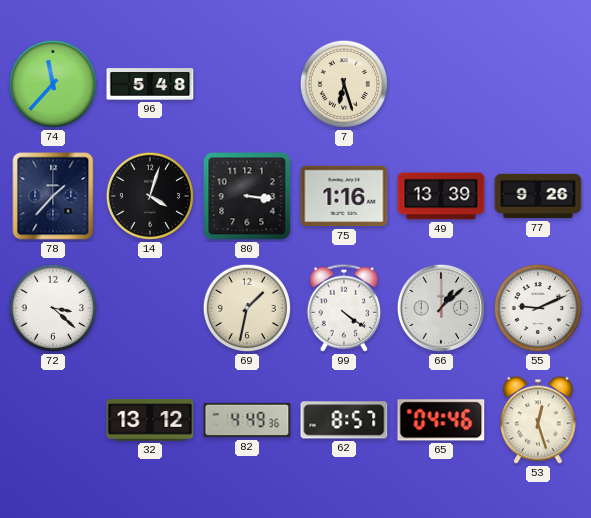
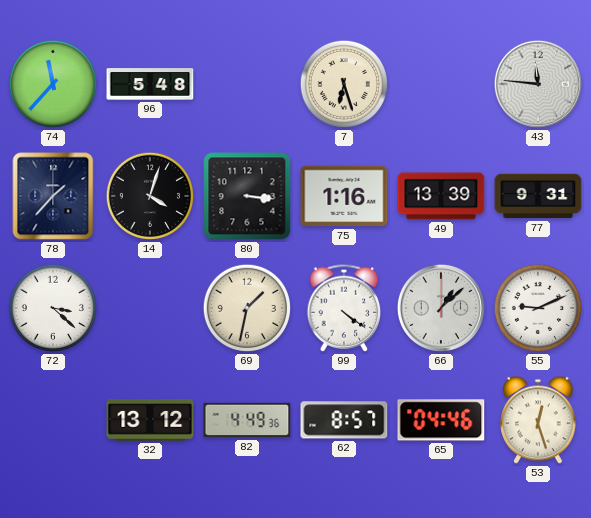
43: none -> 11:46 (538, 84)
77: 9:26 -> 9:31 (538, 196)
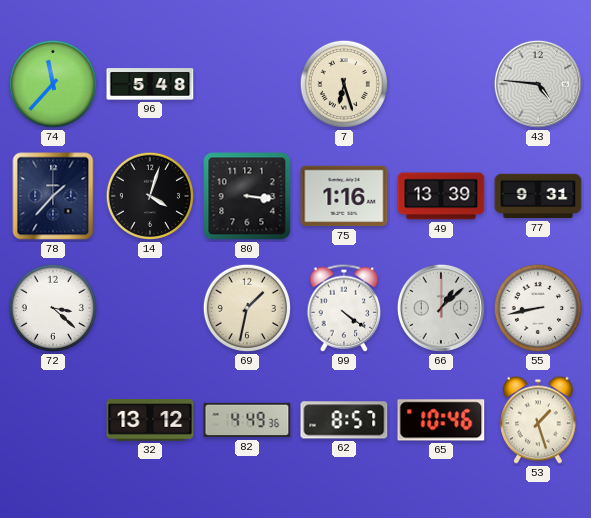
43: 11:46 -> 4:46 (538, 84)
55: 9:11 -> 8:43 (538, 308)
65: 04:46 -> 10:46 (441, 420)
53: 12:27 -> 1:27 (538, 420)
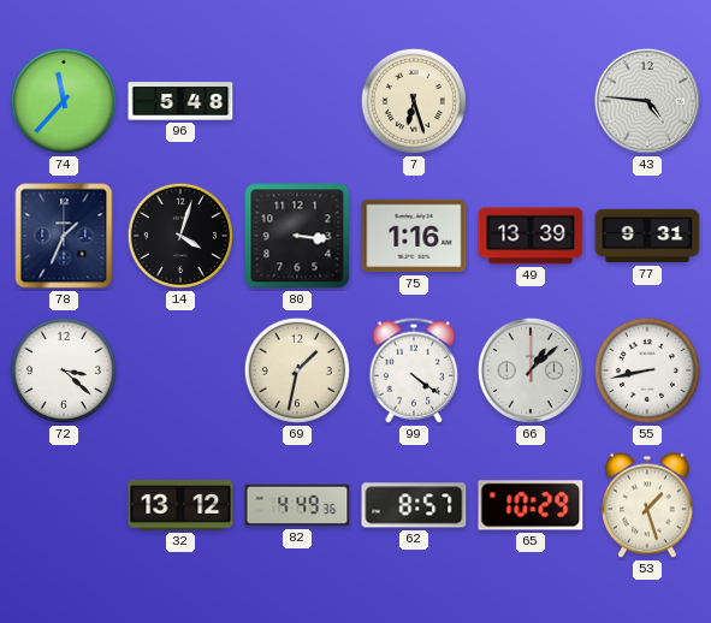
78: 1:37 -> 1:34 (64, 236)
65: 10:46 -> 10:29 (531, 505)
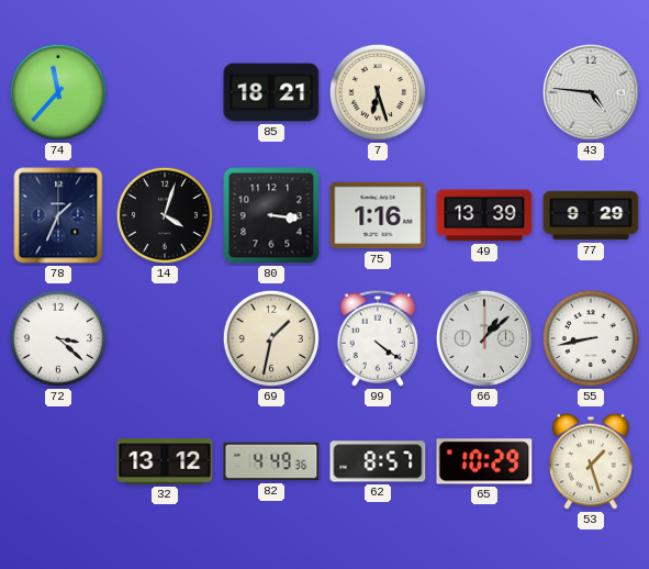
96: 5:48 -> none (180, 101)
85: none -> 18:21 (271, 92)
77: 9:31 -> 9:29 (591, 215)
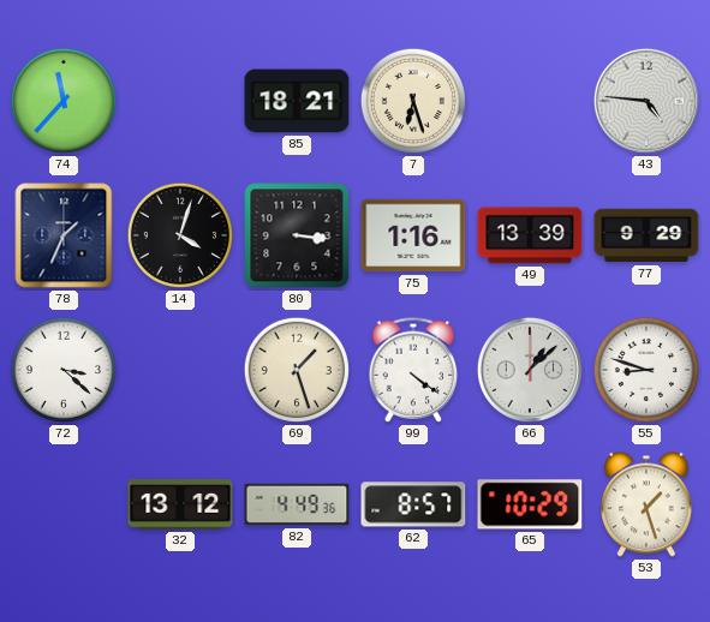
69: 1:32 -> 1:27 (297, 370)
55: 8:43 -> 8:48 (646, 370)
